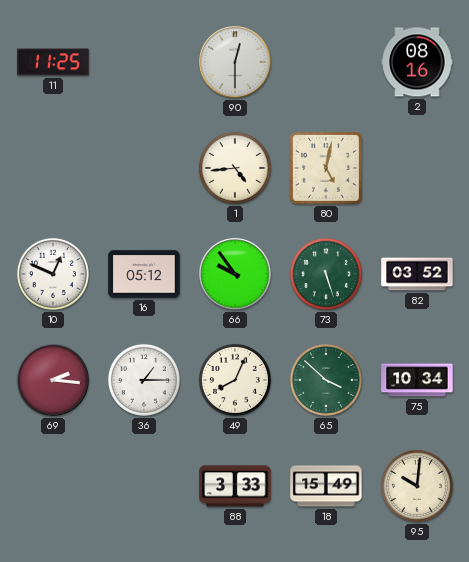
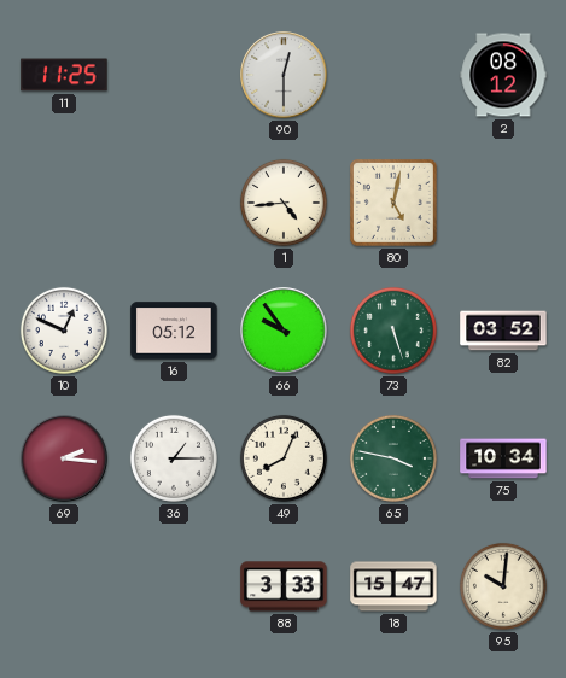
2: 08:16 -> 08:12 (503, 75)
65: 3:52 -> 3:47 (393, 458)
18: 15:49 -> 15:47 (393, 586)
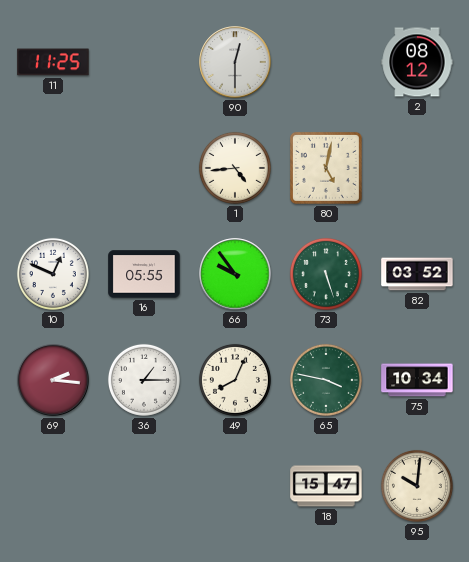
16: 05:12 -> 05:55 (144, 274)
88: 3:33 -> none (284, 586)
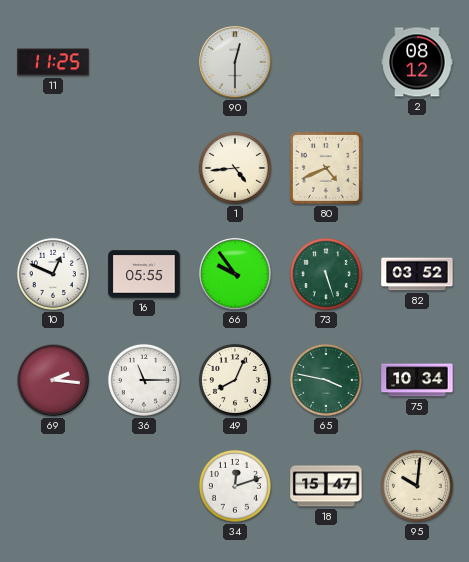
80: 5:02 -> 4:41 (326, 168)
36: 1:15 -> 11:15 (144, 380)
34: none -> 12:12 (235, 486)
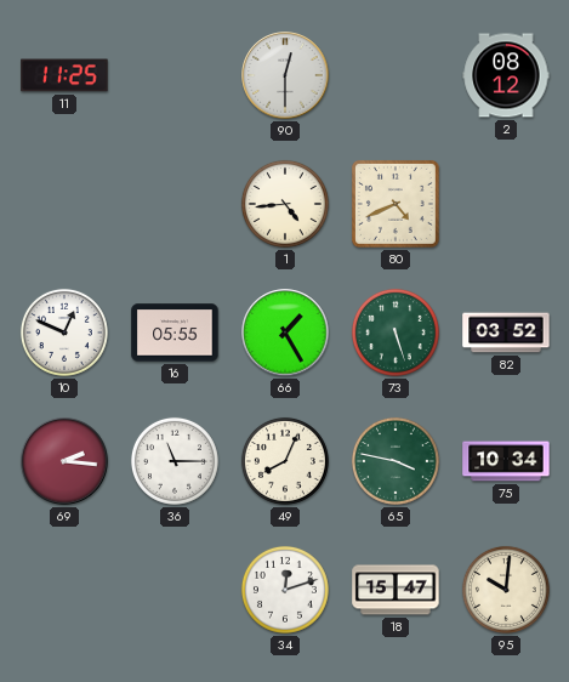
66: 9:54 -> 1:25 (285, 333)
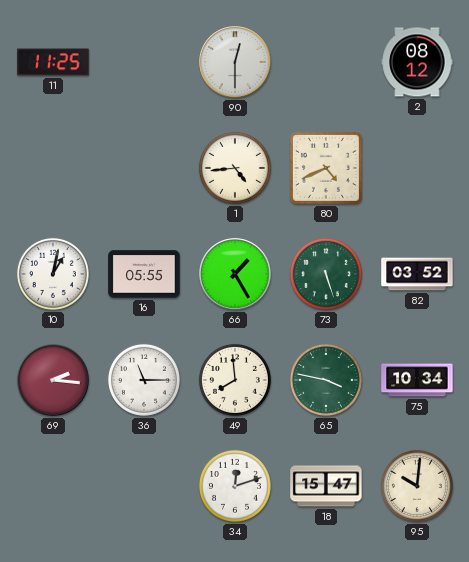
10: 12:49 -> 1:02 (53, 274)
49: 8:04 -> 7:59 (235, 380)
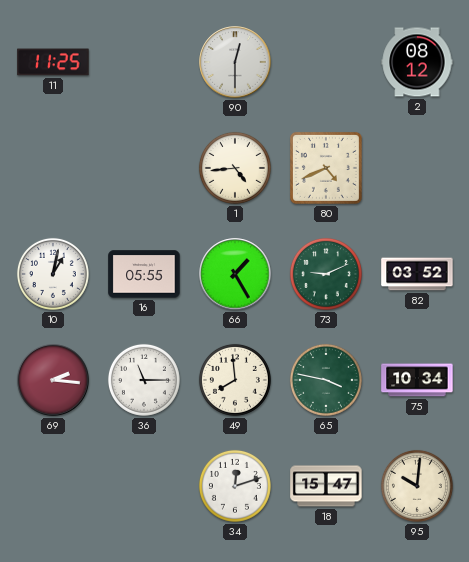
73: 5:27 -> 9:11 (326, 274)
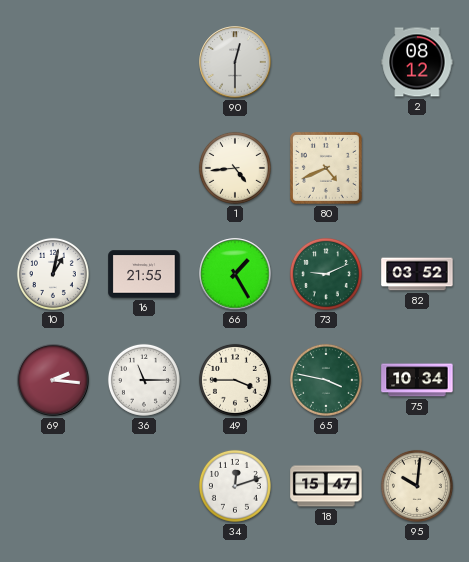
11: 11:25 -> none (53, 62)
16: 05:55 -> 21:55 (144, 274)
49: 7:59 -> 3:45 (235, 380)
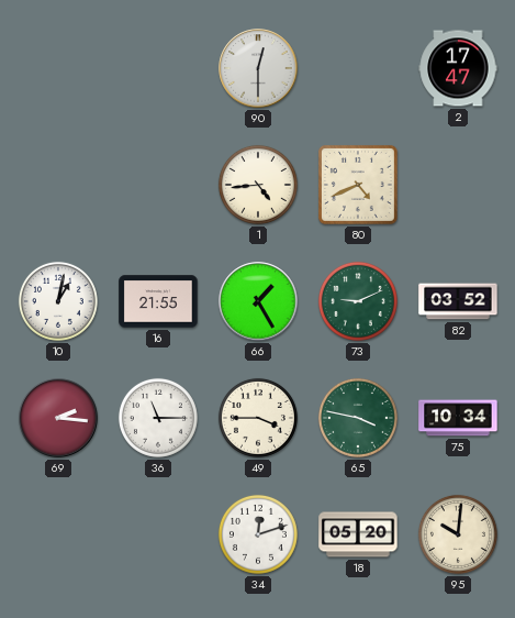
2: 08:12 -> 17:47 (458, 68)
18: 15:47 -> 05:20 (358, 534)
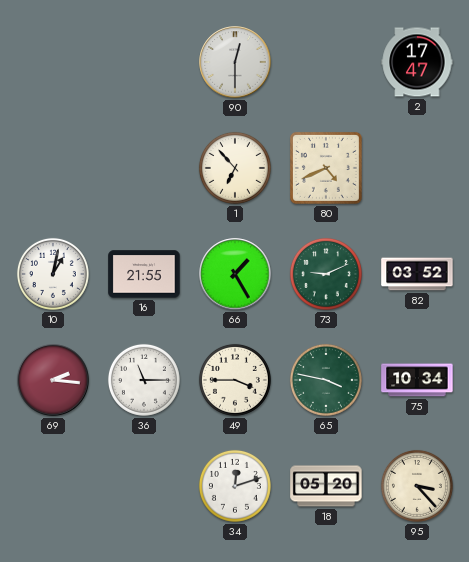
1: 4:44 -> 6:53 (235, 168)
95: 10:01 -> 3:23 (417, 486)
